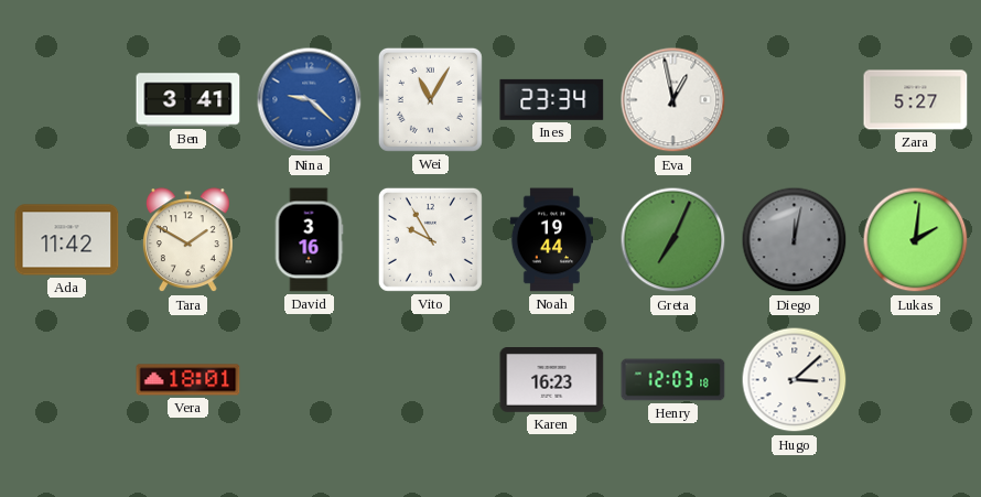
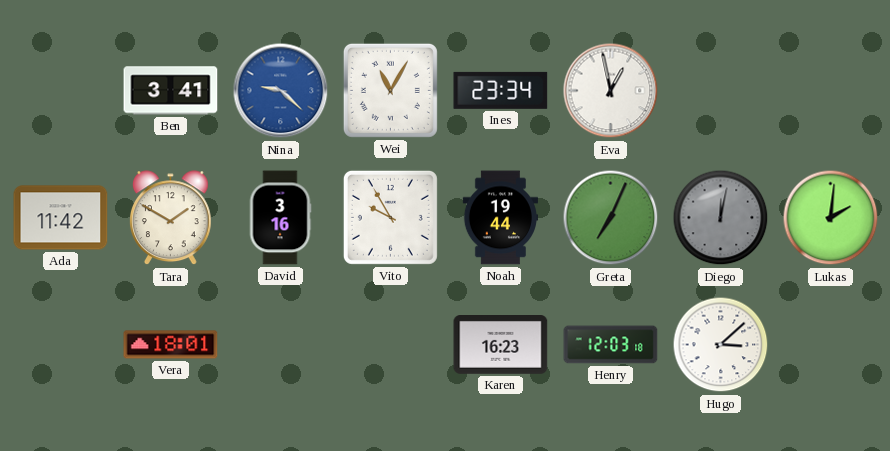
Zara: 5:27 -> none (916, 100)
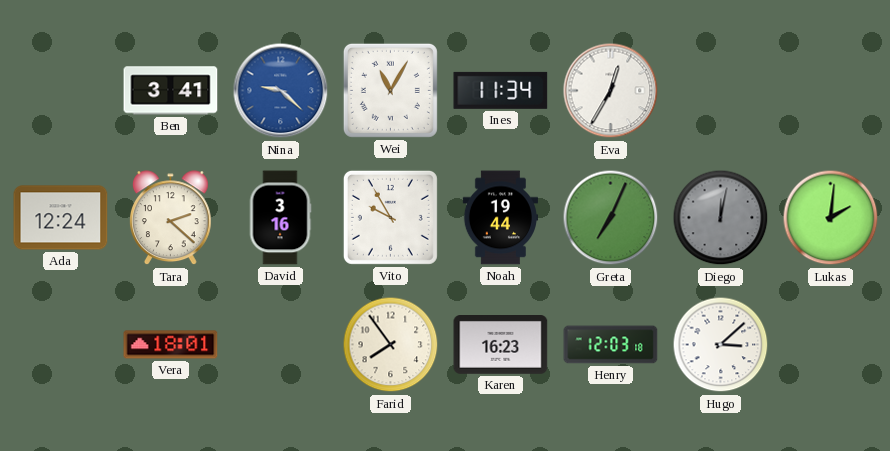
Ines: 23:34 -> 11:34 (501, 90)
Eva: 12:58 -> 12:35 (611, 91)
Ada: 11:42 -> 12:24 (61, 218)
Tara: 1:50 -> 2:22 (171, 218)
Farid: none -> 7:54 (391, 345)
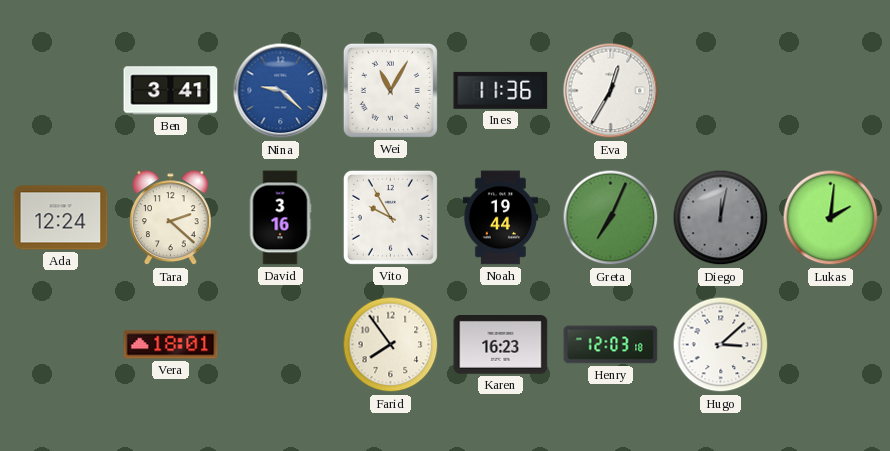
Ines: 11:34 -> 11:36 (501, 90)
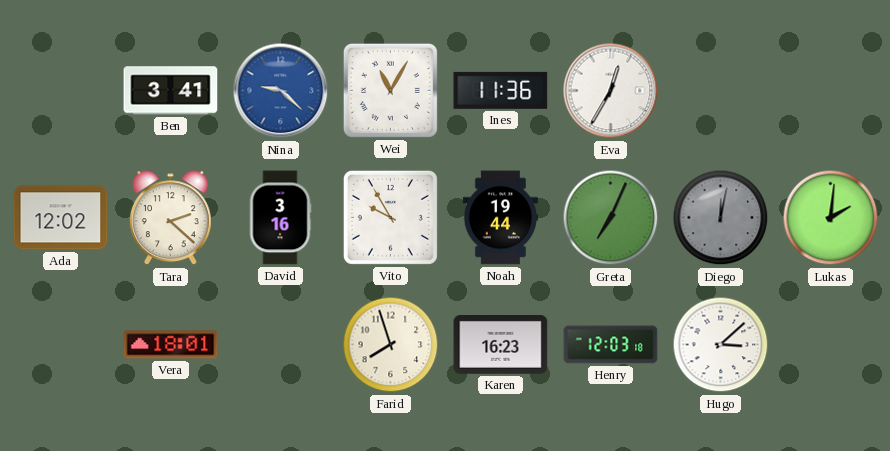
Ada: 12:24 -> 12:02 (61, 218)
Farid: 7:54 -> 7:57 (391, 345)
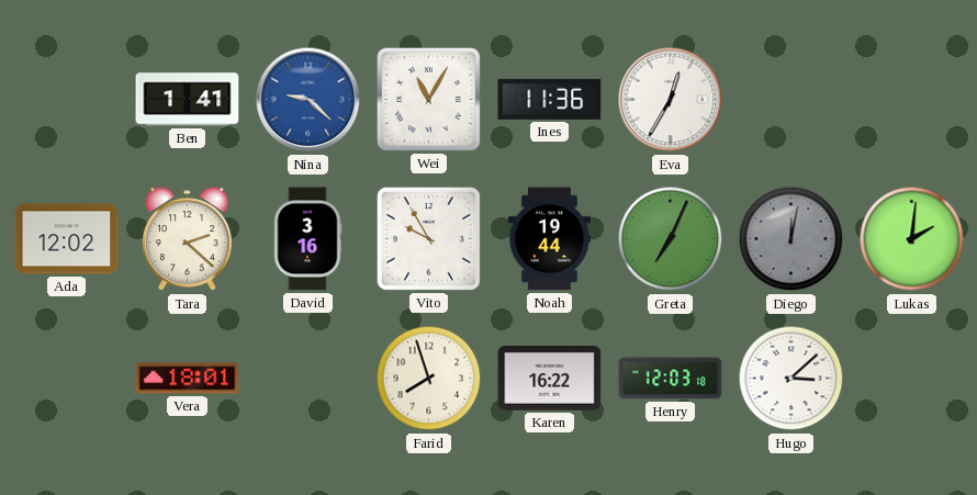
Ben: 3:41 -> 1:41 (188, 100)
Karen: 16:23 -> 16:22 (550, 379)
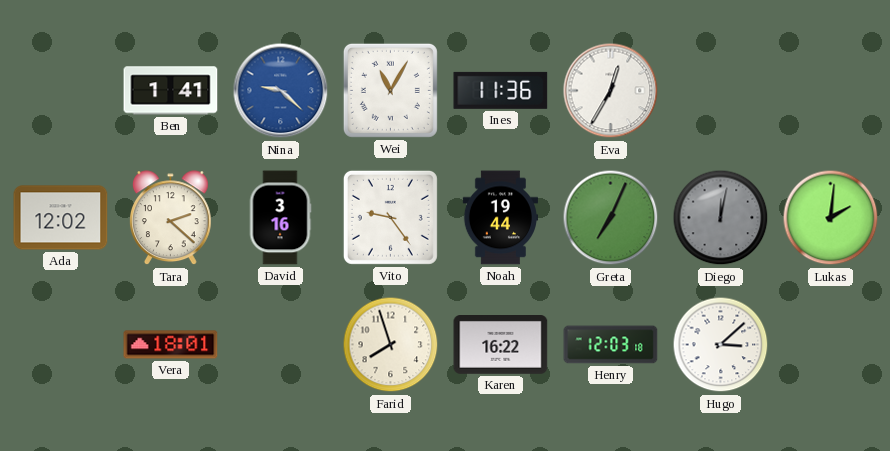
Vito: 9:55 -> 9:24 (390, 217)
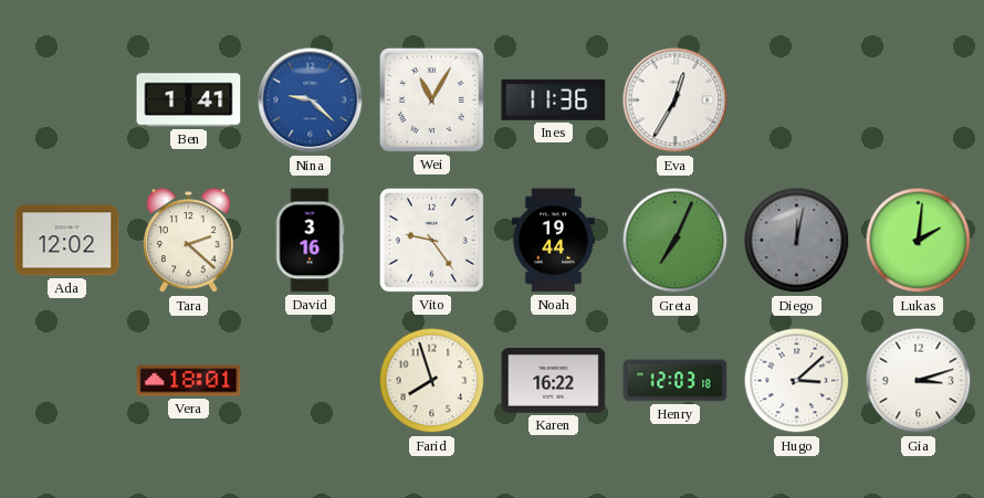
Gia: none -> 3:12 (919, 381)
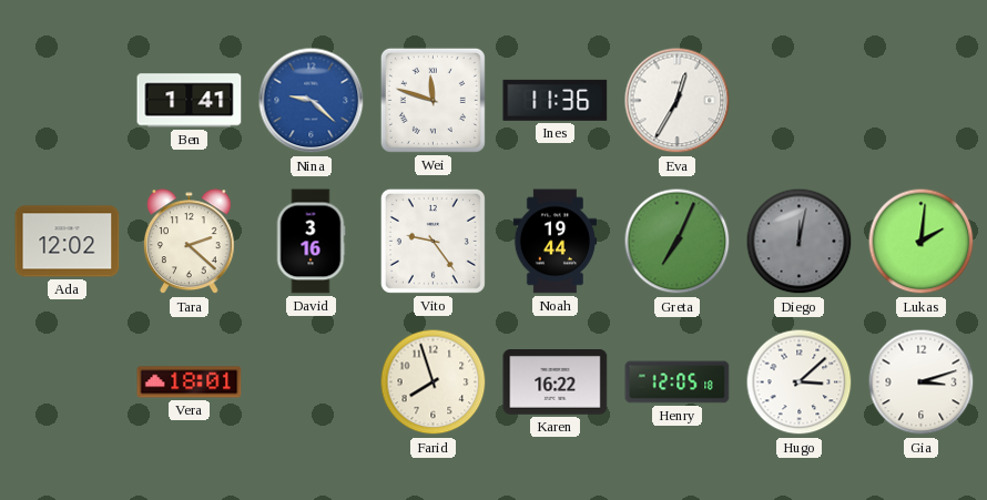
Wei: 11:05 -> 11:48 (433, 100)
Henry: 12:03 -> 12:05 (678, 382)
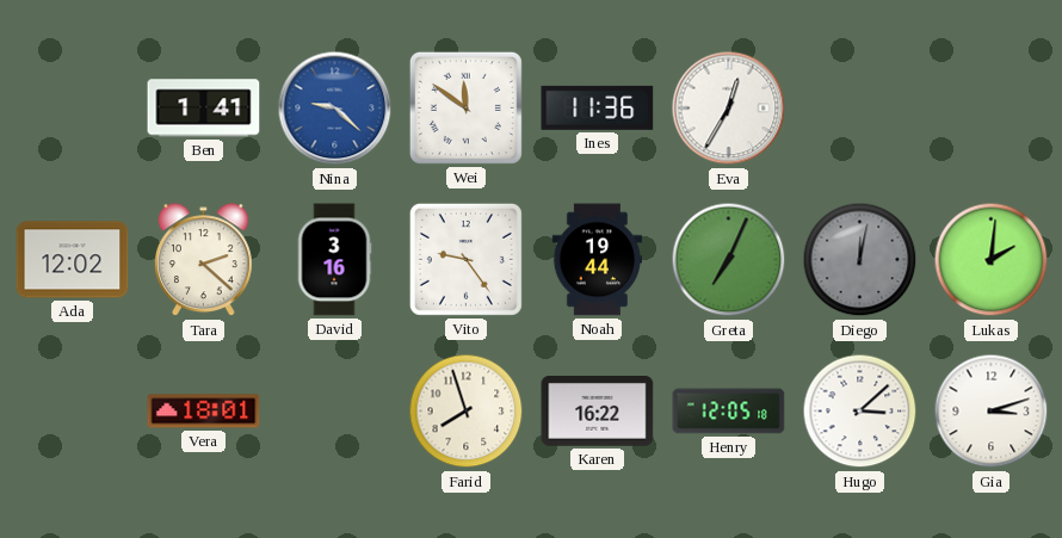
Wei: 11:48 -> 11:51 (465, 107)
